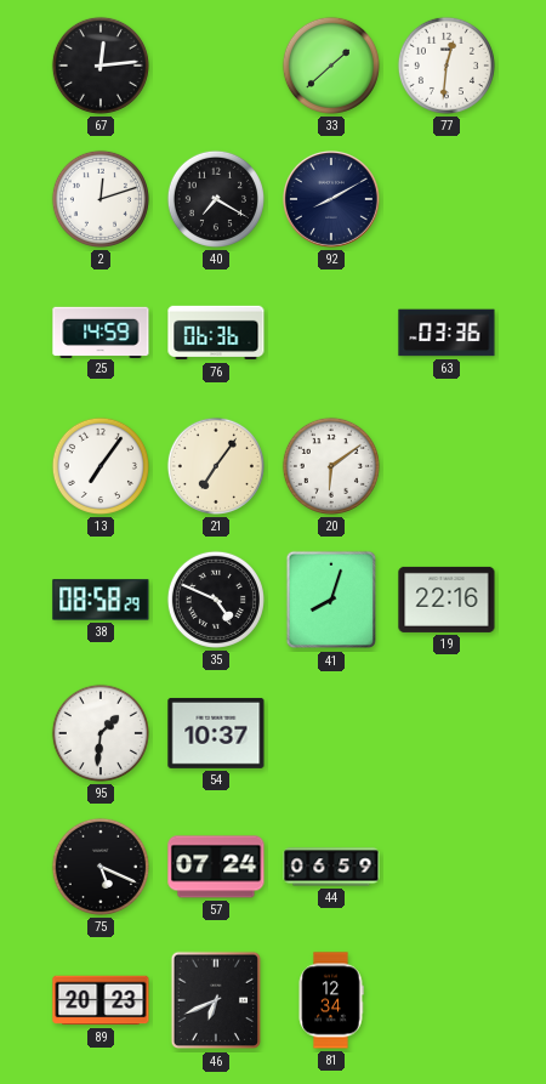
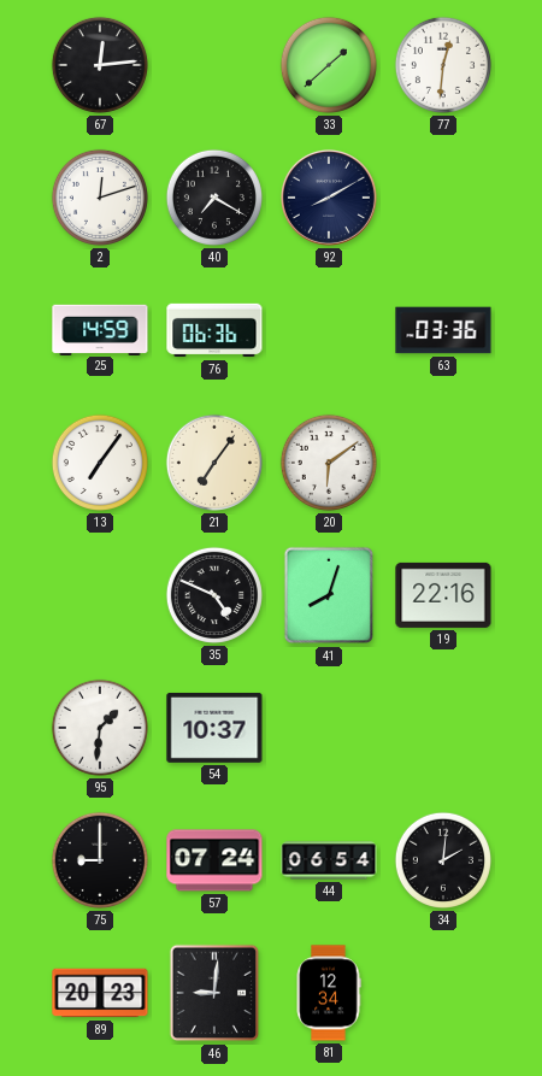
38: 08:58 -> none (101, 600)
75: 5:19 -> 9:00 (100, 860)
44: 06:59 -> 06:54 (329, 860)
34: none -> 2:01 (443, 860)
46: 6:41 -> 9:01 (214, 993)
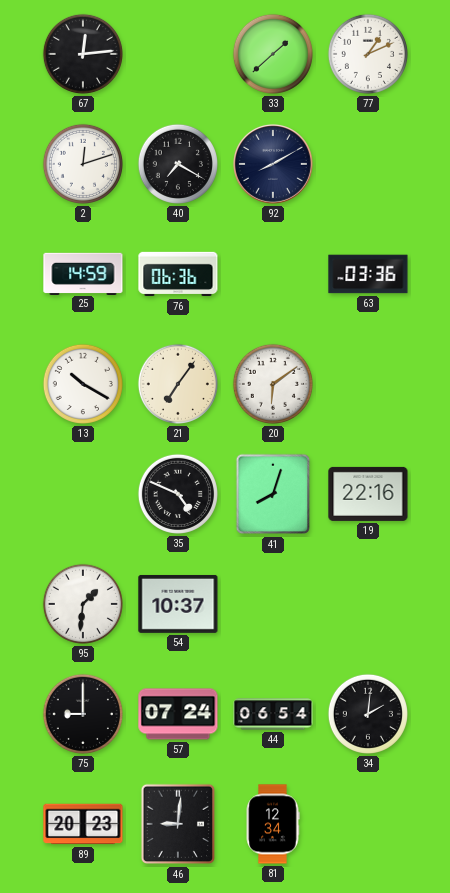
77: 12:31 -> 1:11 (368, 54)
13: 7:06 -> 10:20 (83, 384)
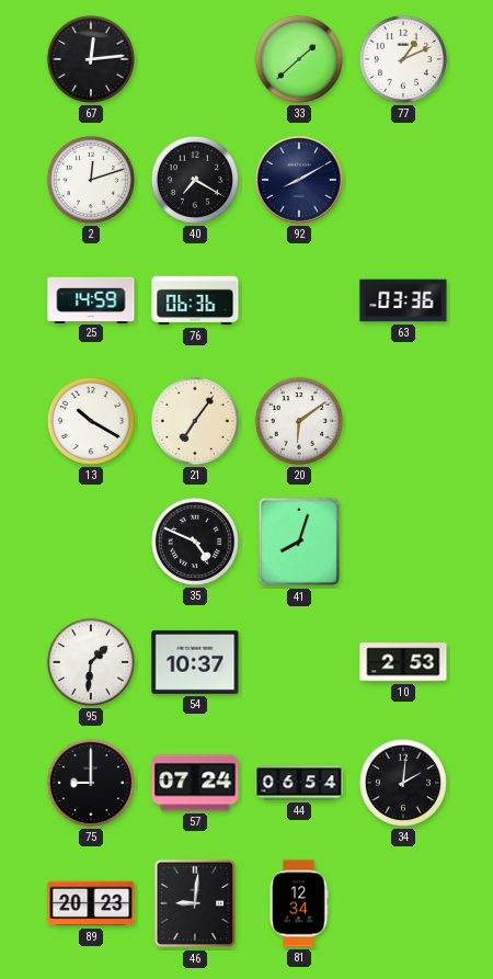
19: 22:16 -> none (368, 494)
10: none -> 2:53 (403, 662)
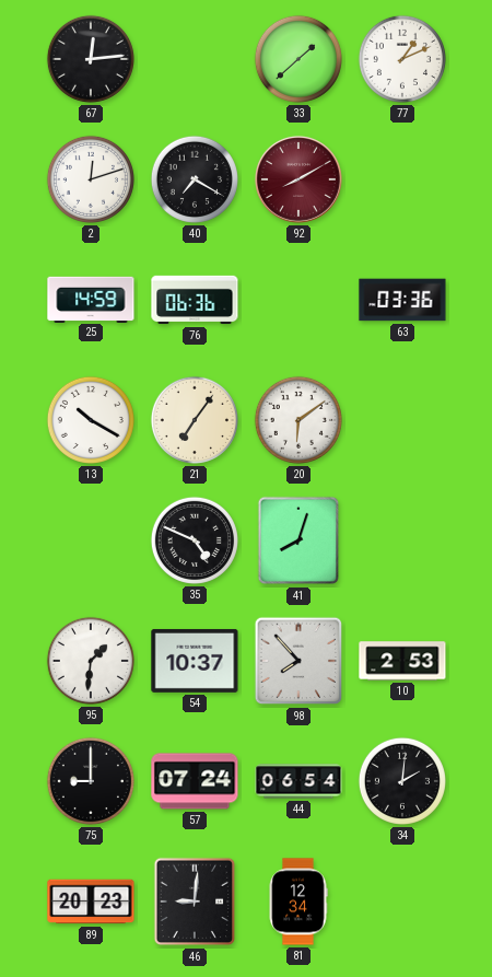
92 dial: navy -> burgundy (298, 179)
98: none -> 7:53 (298, 661)
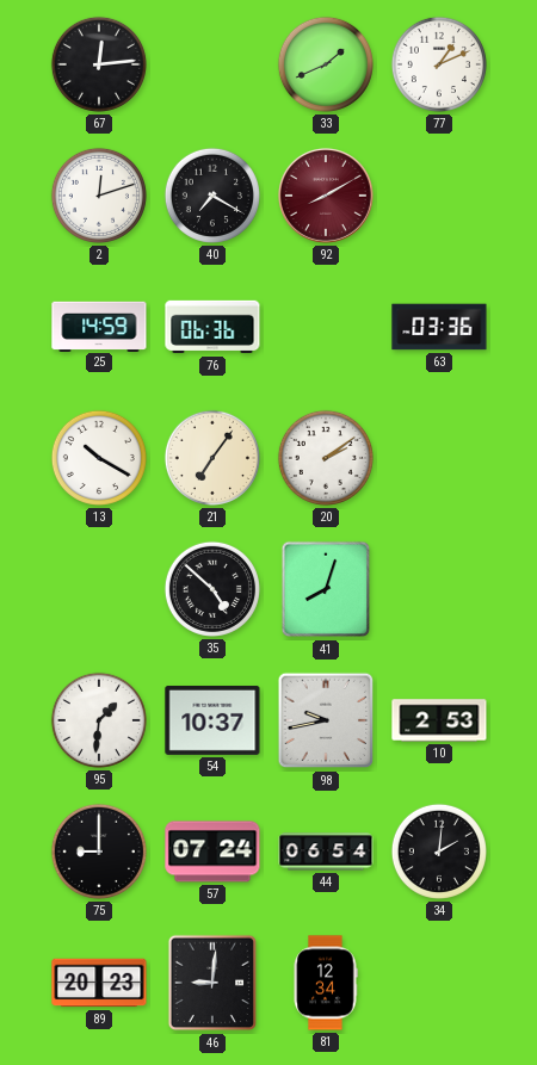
33: 1:38 -> 1:41 (326, 64)
20: 6:09 -> 2:09 (326, 458)
35: 4:49 -> 4:52 (212, 589)
98: 7:53 -> 9:43 (326, 720)
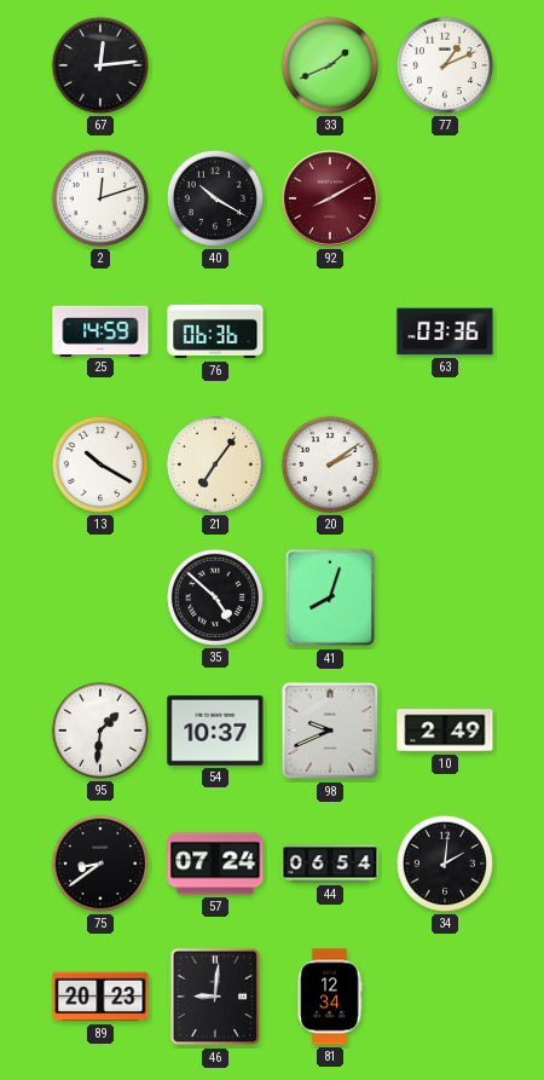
40: 7:20 -> 10:20 (215, 198)
98: 9:43 -> 9:41 (330, 730)
10: 2:53 -> 2:49 (445, 730)
75: 9:00 -> 8:39 (100, 864)
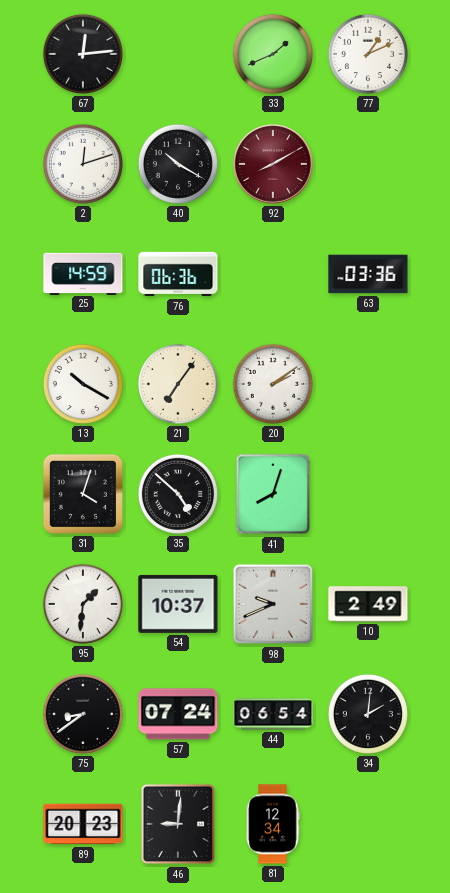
31: none -> 4:03 (83, 494)
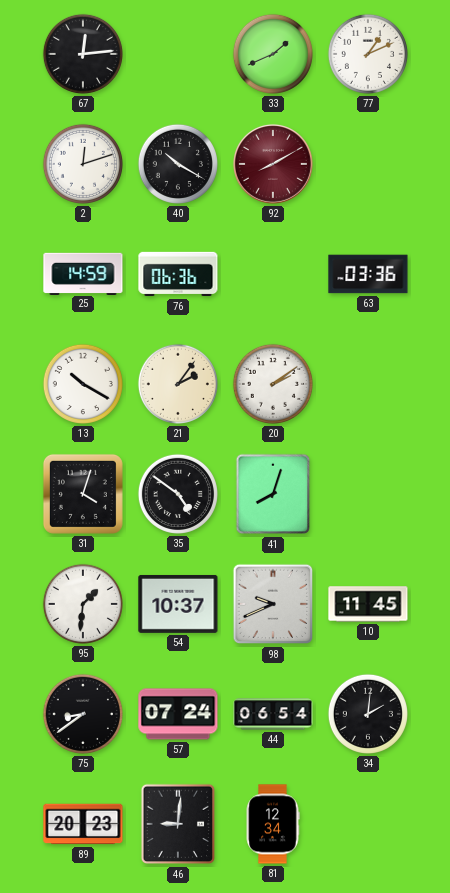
21: 7:06 -> 2:06 (178, 384)
35: 4:52 -> 4:51 (178, 494)
10: 2:49 -> 11:45 (368, 604)
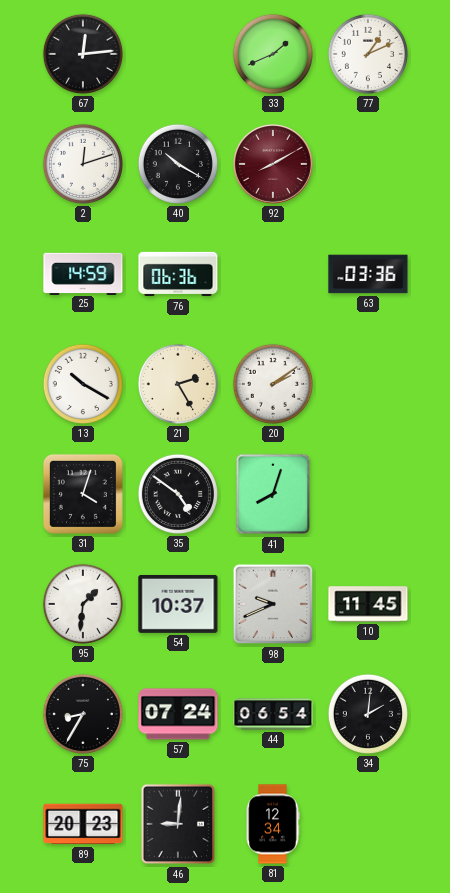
21: 2:06 -> 2:25 (178, 384)
75: 8:39 -> 8:35 (83, 714)
